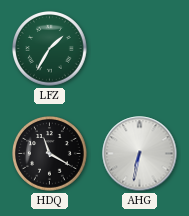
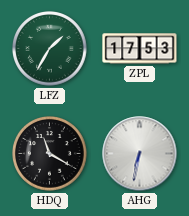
ZPL: none -> 17:53 (140, 49)
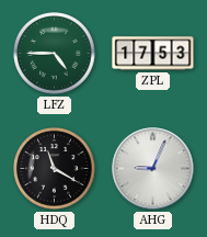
LFZ: 1:35 -> 4:45 (55, 54)
AHG: 6:32 -> 9:04 (153, 169)
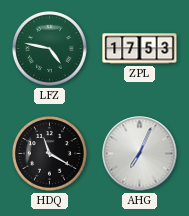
LFZ: 4:45 -> 4:47 (50, 49)
AHG: 9:04 -> 7:04 (140, 154)
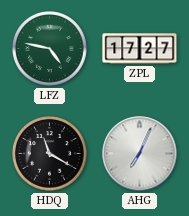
ZPL: 17:53 -> 17:27 (140, 49)
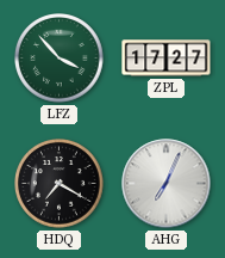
LFZ: 4:47 -> 3:53 (60, 59)
HDQ: 11:20 -> 7:20 (60, 184)
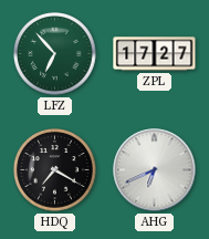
LFZ: 3:53 -> 6:53 (55, 54)
AHG: 7:04 -> 6:41 (155, 170)
